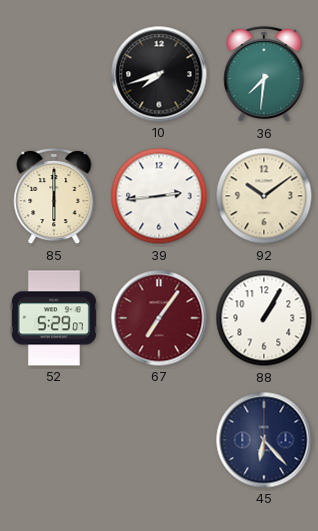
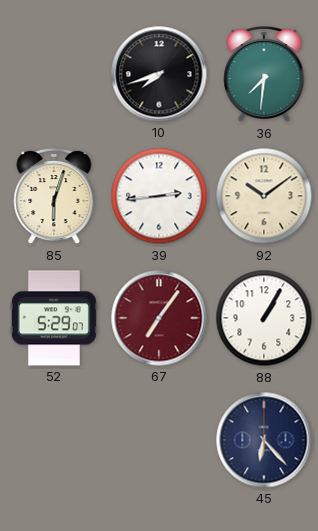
85: 6:00 -> 6:03 (54, 196)
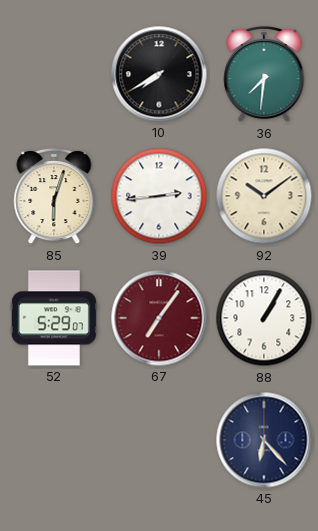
10: 7:42 -> 7:40 (159, 74)
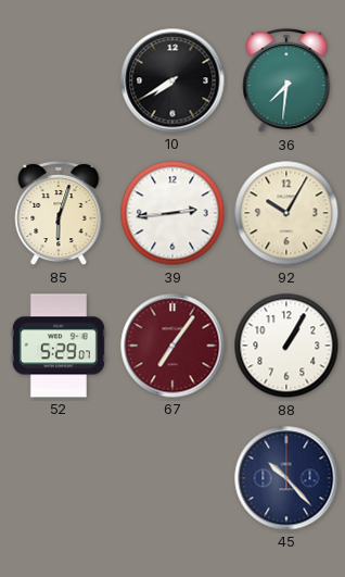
92: 10:09 -> 10:05 (286, 213)
45: 6:23 -> 10:23 (286, 478)
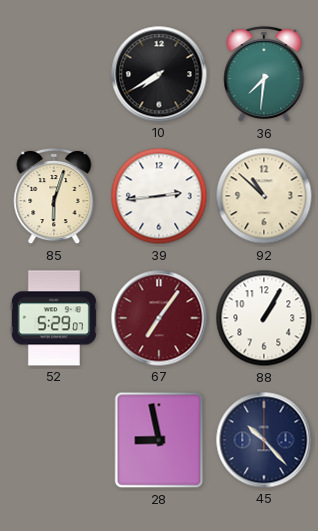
92: 10:05 -> 10:52 (264, 196)
28: none -> 8:58 (159, 440)
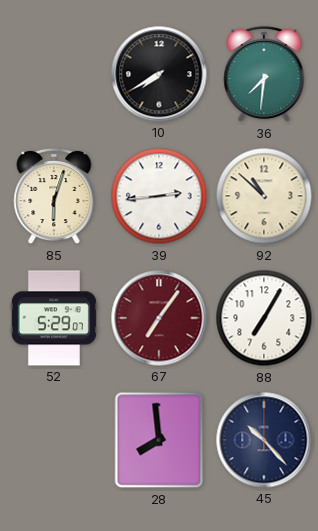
88: 1:05 -> 7:05 (264, 318)
28: 8:58 -> 7:59 (159, 440)
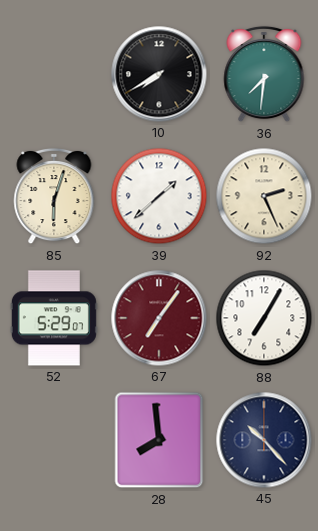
39: 2:44 -> 1:38 (159, 196)
92: 10:52 -> 2:26 (264, 196)
